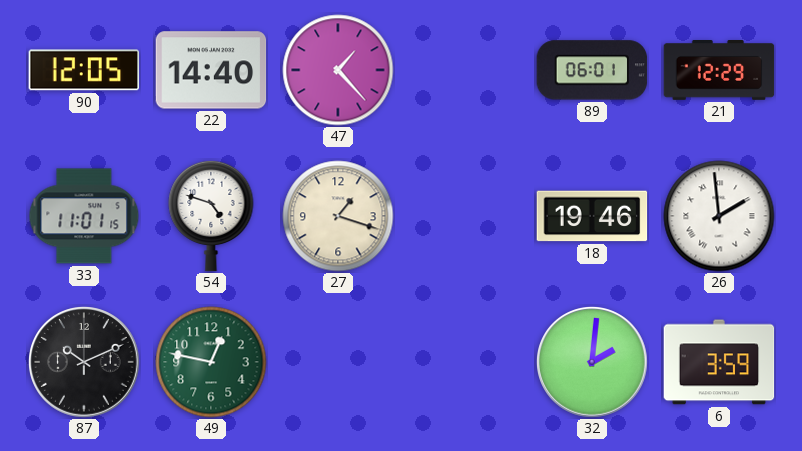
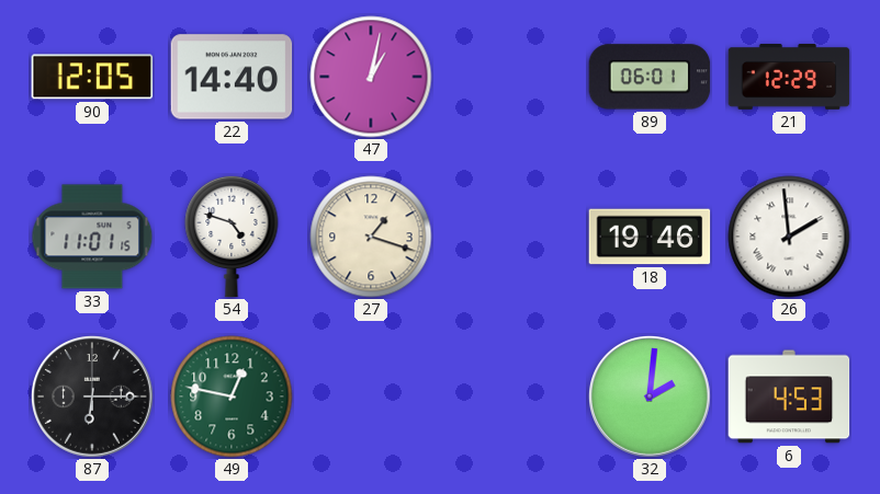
47: 1:23 -> 1:02 (371, 77)
87: 10:11 -> 6:15 (93, 398)
6: 3:59 -> 4:53 (789, 397)
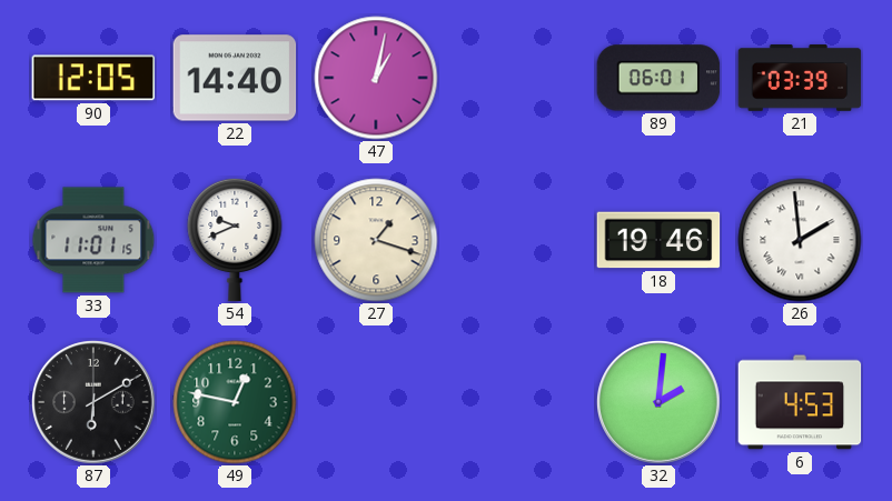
21: 12:29 -> 03:39 (800, 78)
54: 4:48 -> 9:41 (235, 240)
87: 6:15 -> 6:10 (95, 403)
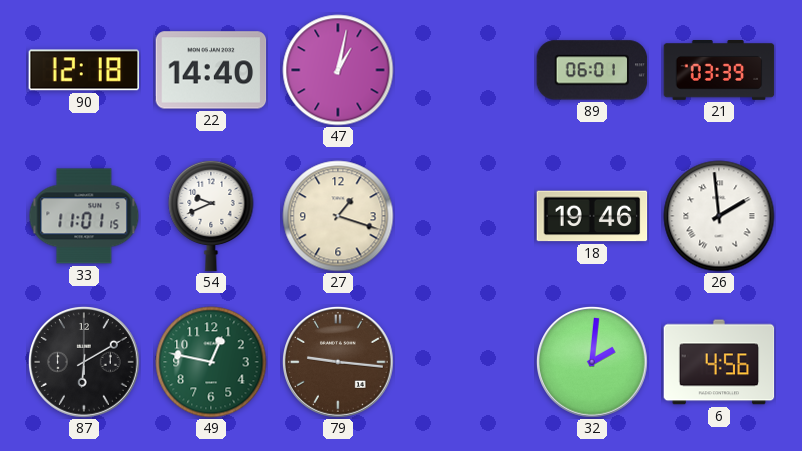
90: 12:05 -> 12:18 (84, 70)
79: none -> 9:16 (339, 363)
6: 4:53 -> 4:56 (719, 362)
